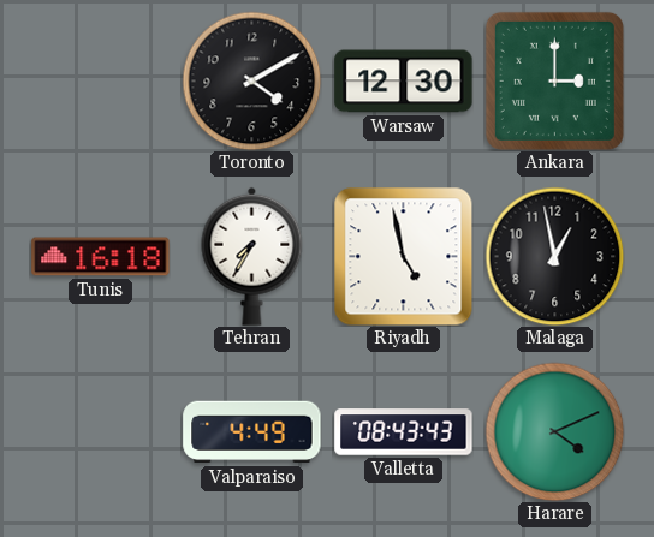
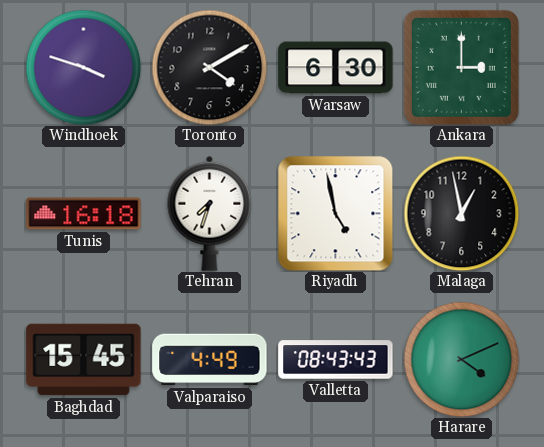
Windhoek: none -> 3:48 (83, 67)
Warsaw: 12:30 -> 6:30 (336, 68)
Tehran: 7:35 -> 7:33 (210, 213)
Baghdad: none -> 15:45 (84, 360)
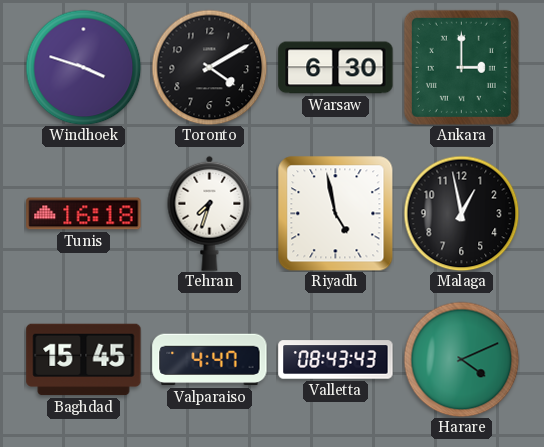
Valparaiso: 4:49 -> 4:47 (210, 360)
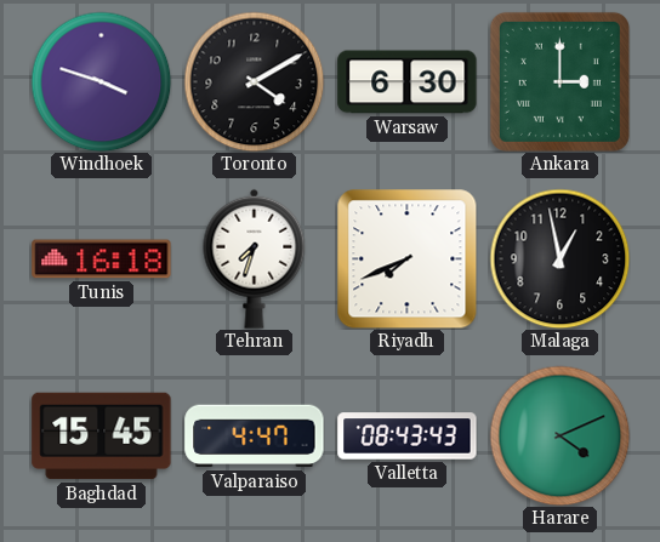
Riyadh: 4:58 -> 7:41 (406, 258)
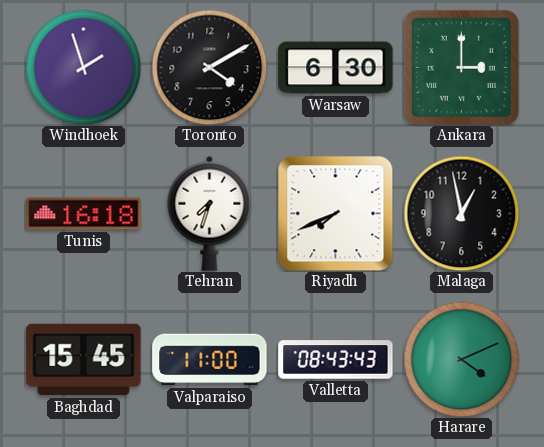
Windhoek: 3:48 -> 1:57 (83, 67)
Valparaiso: 4:47 -> 11:00 (210, 360)
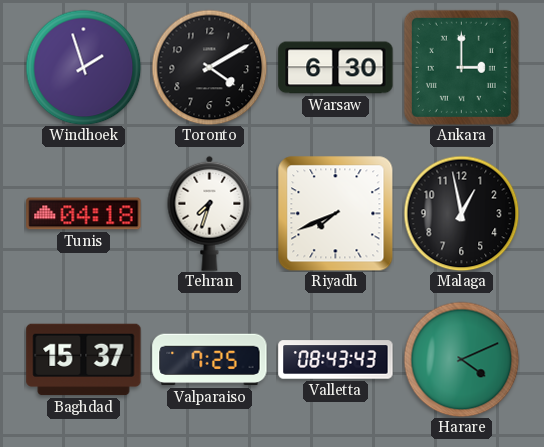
Tunis: 16:18 -> 04:18 (84, 214)
Baghdad: 15:45 -> 15:37 (84, 360)
Valparaiso: 11:00 -> 7:25 (210, 360)
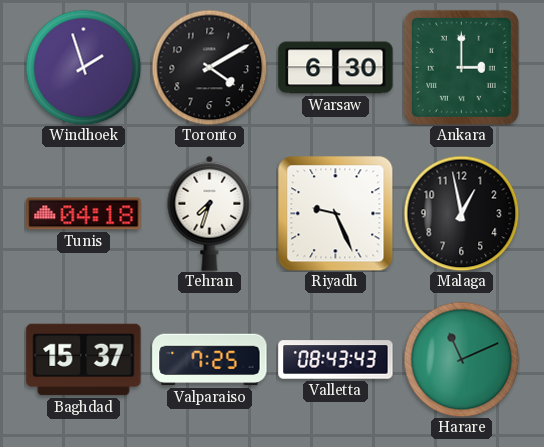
Riyadh: 7:41 -> 9:26 (335, 213)
Harare: 4:11 -> 11:11 (461, 359)
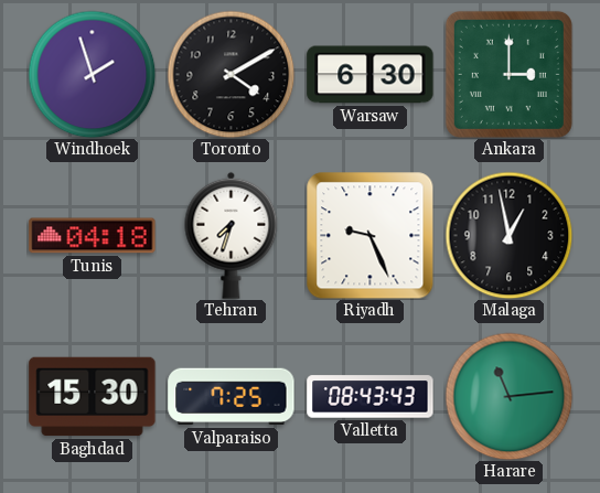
Baghdad: 15:37 -> 15:30 (93, 397)
Harare: 11:11 -> 11:14 (508, 396)
